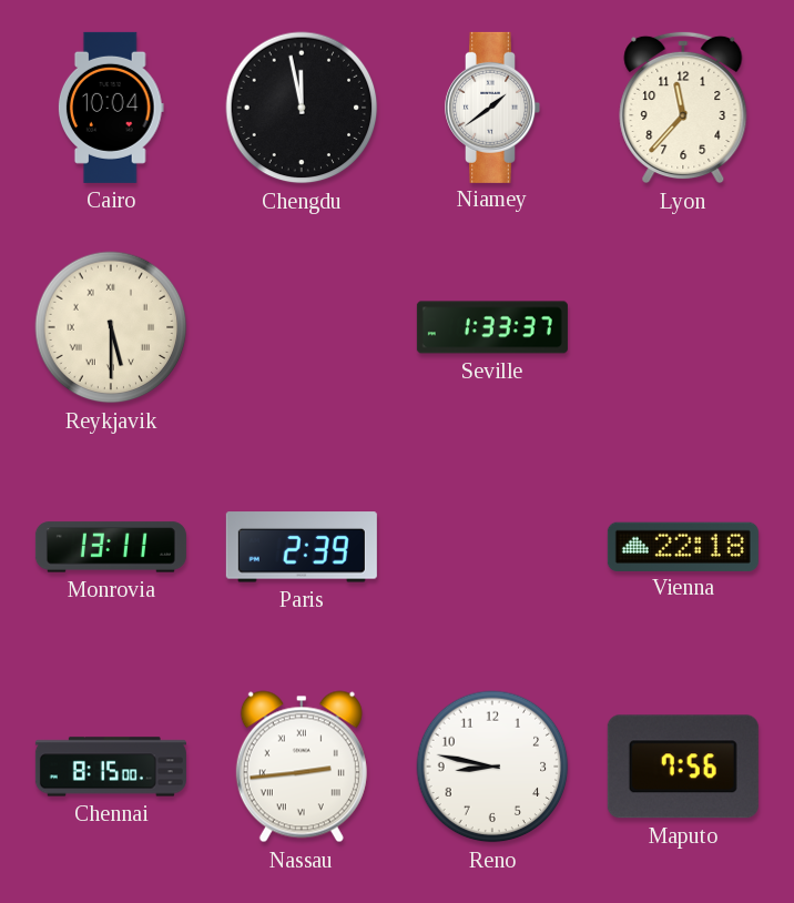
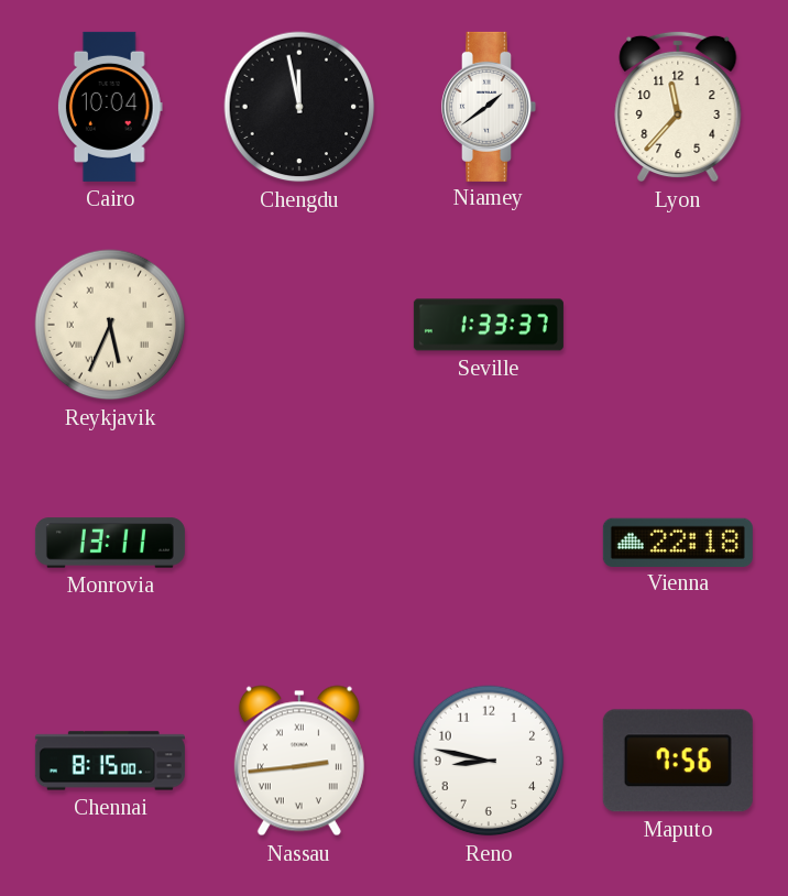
Reykjavik: 5:30 -> 5:34 (110, 325)
Paris: 2:39 -> none (302, 547)
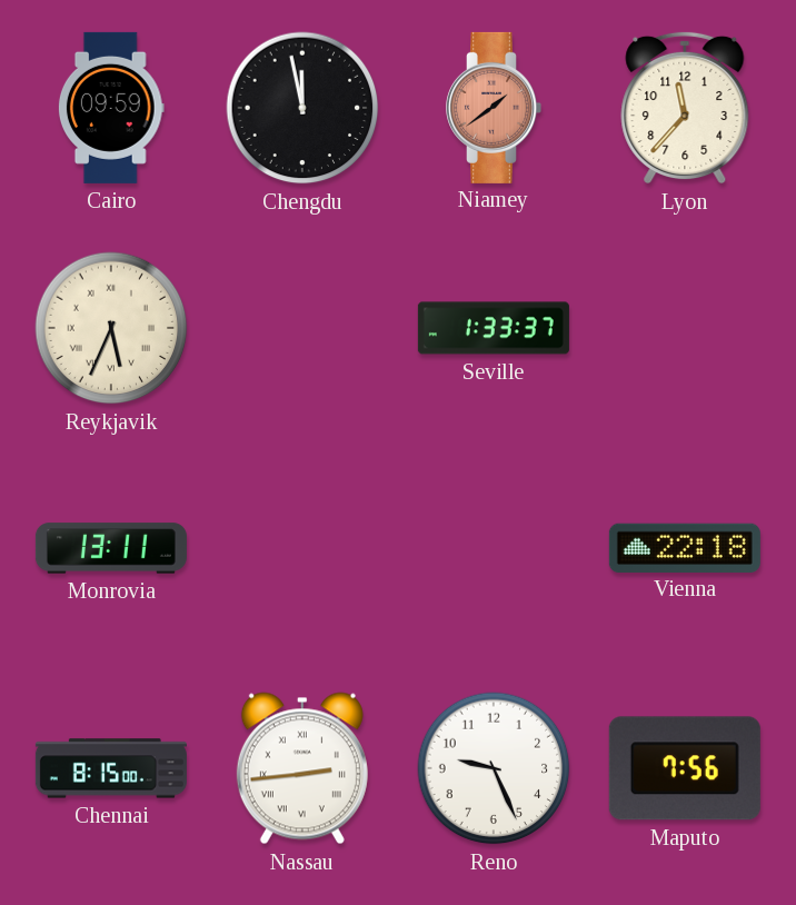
Cairo: 10:04 -> 09:59 (111, 108)
Niamey dial: white -> salmon (494, 108)
Reno: 8:47 -> 9:26 (494, 768)
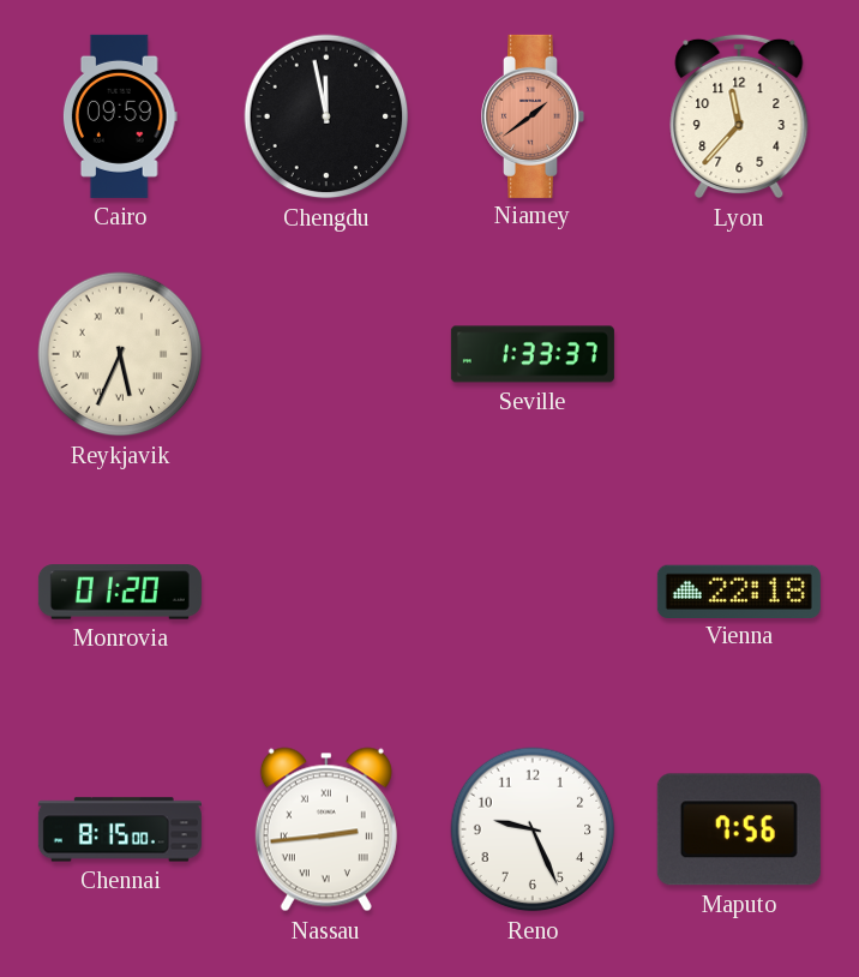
Monrovia: 13:11 -> 01:20 (120, 592)
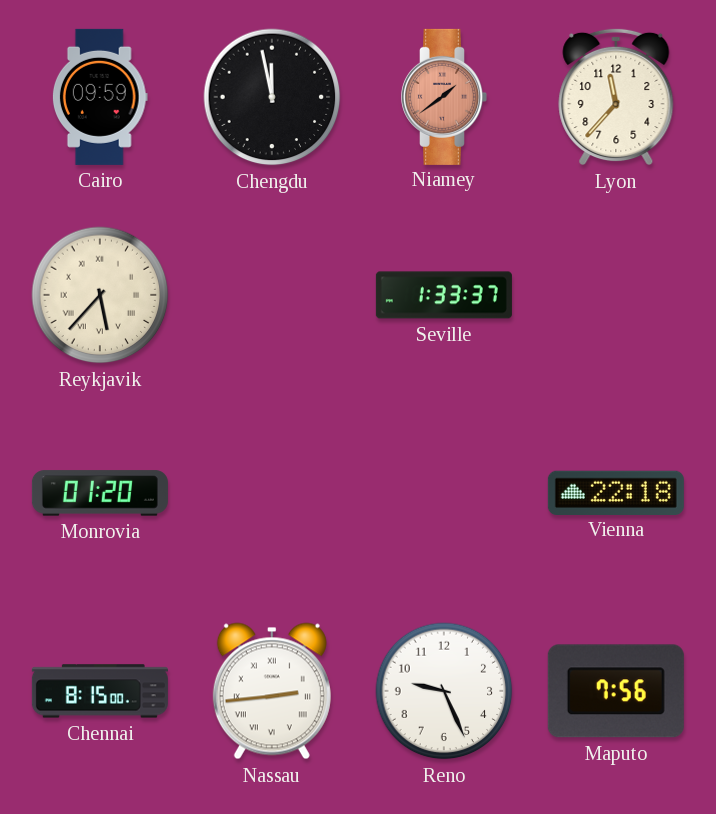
Reykjavik: 5:34 -> 5:37 (100, 295)
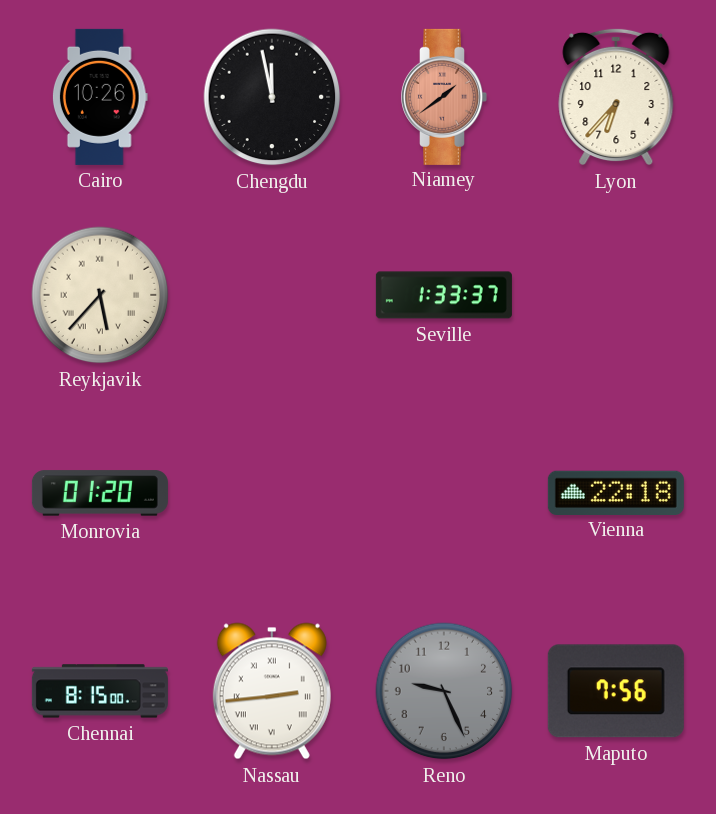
Cairo: 09:59 -> 10:26 (100, 97)
Lyon: 11:37 -> 6:37 (616, 97)
Reno dial: white -> grey (444, 691)
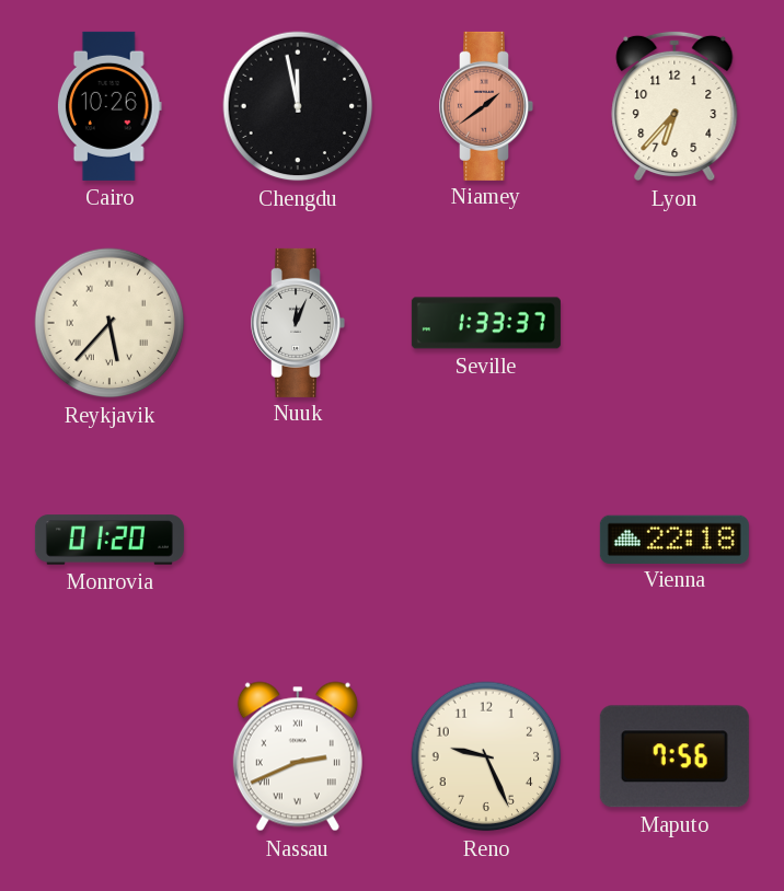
Nuuk: none -> 12:04 (298, 323)
Chennai: 8:15 -> none (100, 691)
Nassau: 2:44 -> 2:41 (298, 756)
Reno dial: grey -> cream (486, 756)
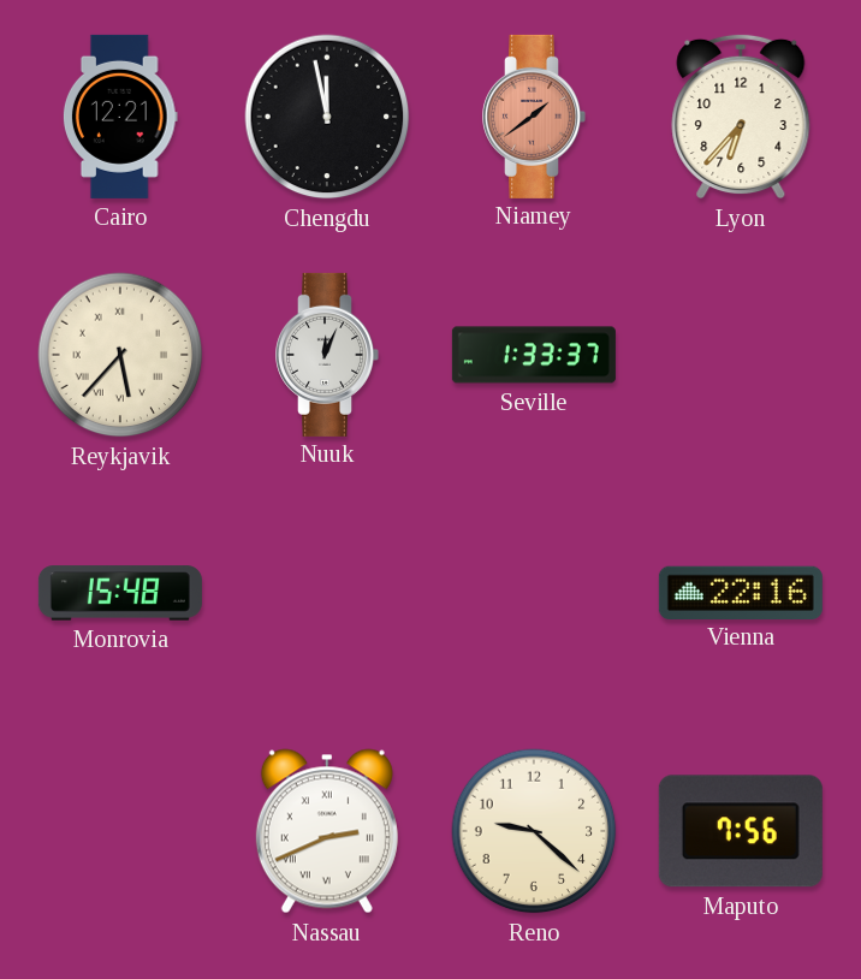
Cairo: 10:26 -> 12:21 (120, 117)
Monrovia: 01:20 -> 15:48 (120, 593)
Vienna: 22:18 -> 22:16 (741, 592)
Reno: 9:26 -> 9:22 (534, 831)
